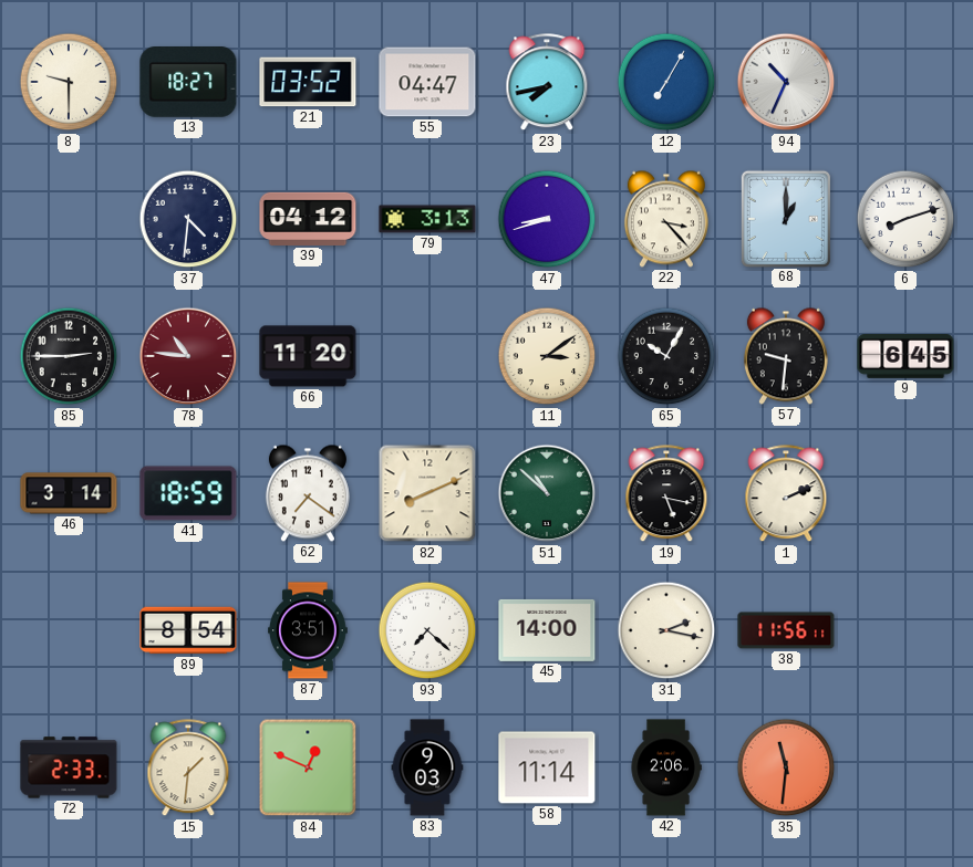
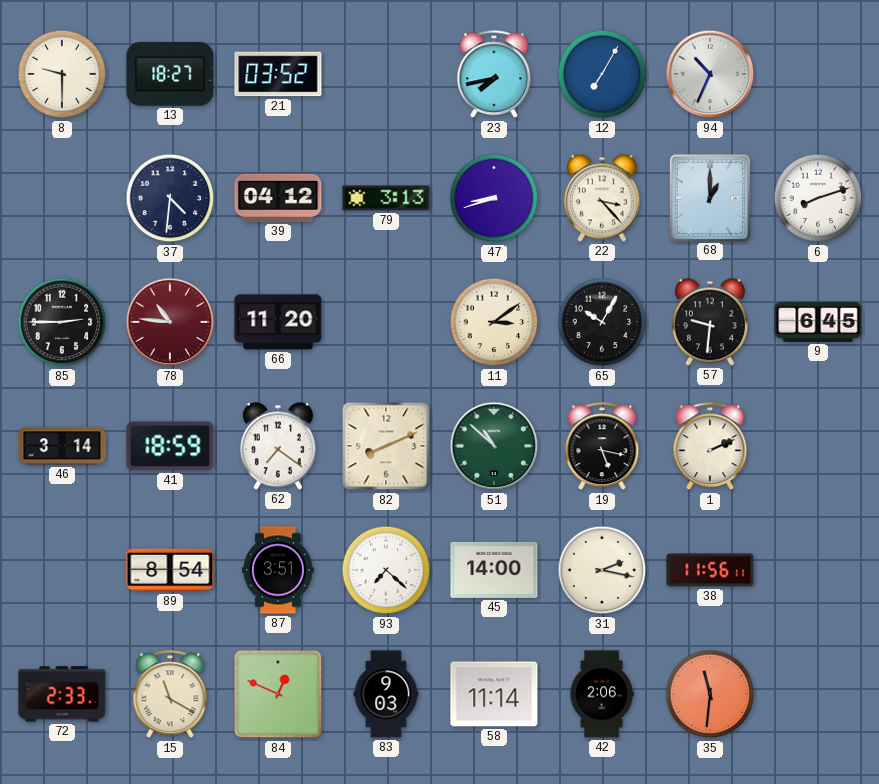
55: 04:47 -> none (427, 82)
15: 1:31 -> 11:20 (170, 695)
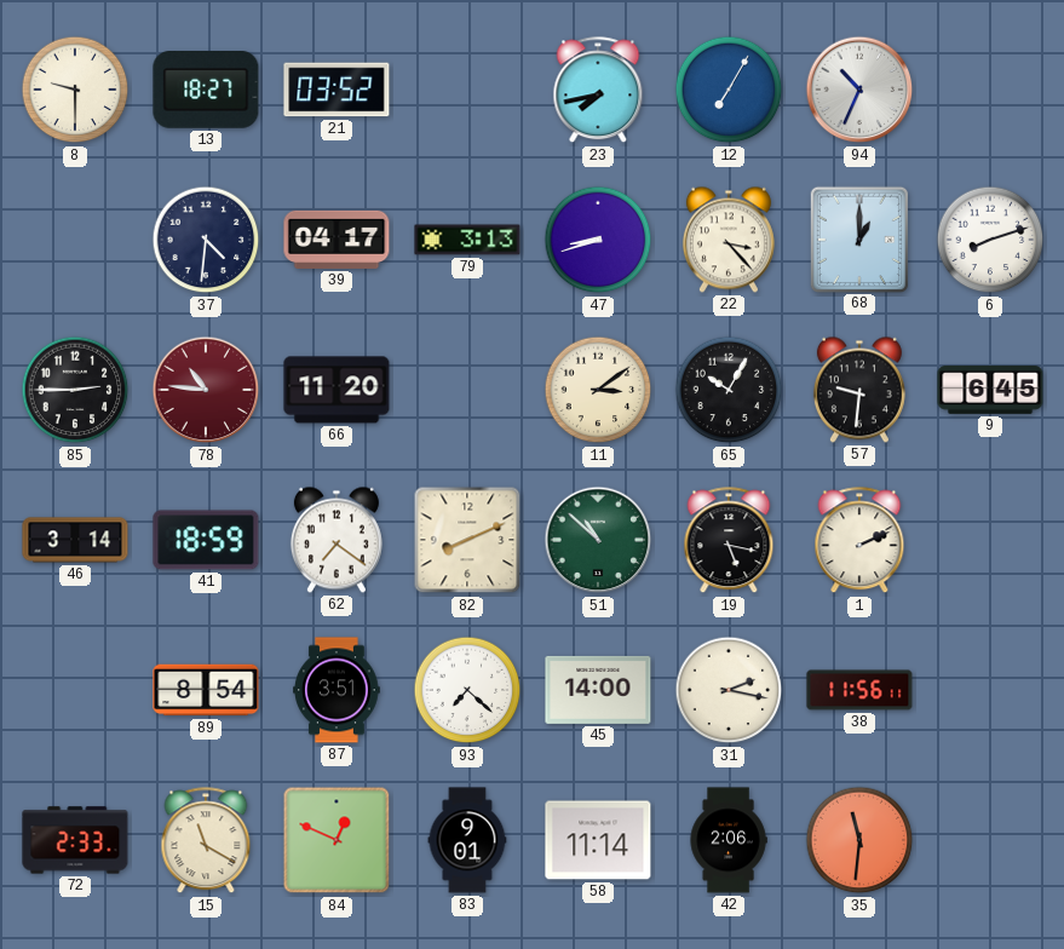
39: 04:12 -> 04:17 (337, 240)
83: 9:03 -> 9:01 (467, 840)
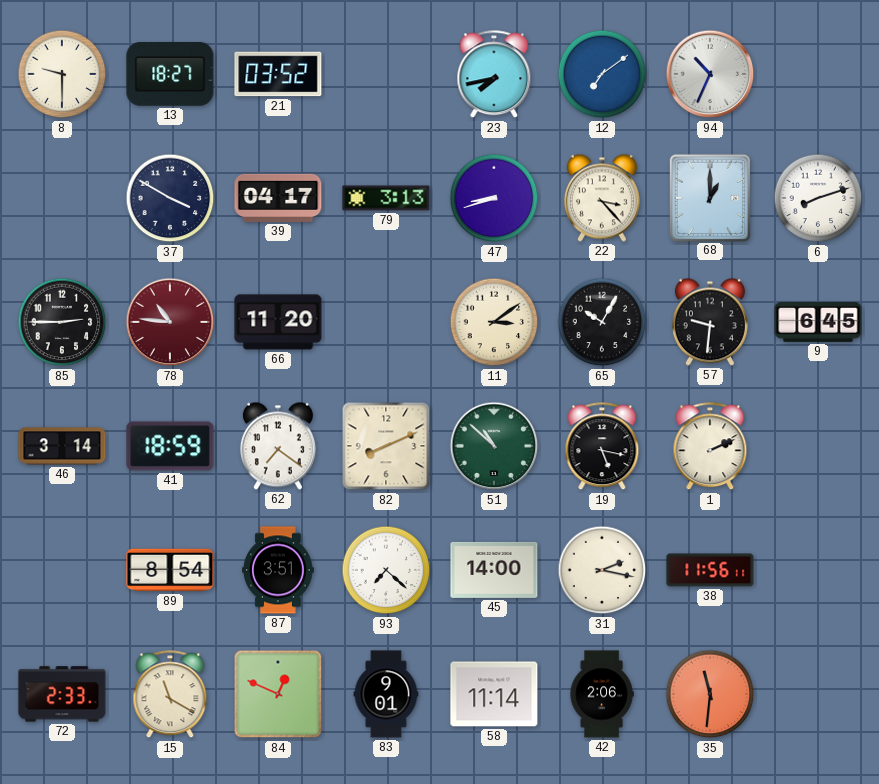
12: 7:05 -> 7:09 (602, 74)
37: 4:31 -> 3:50 (170, 198)
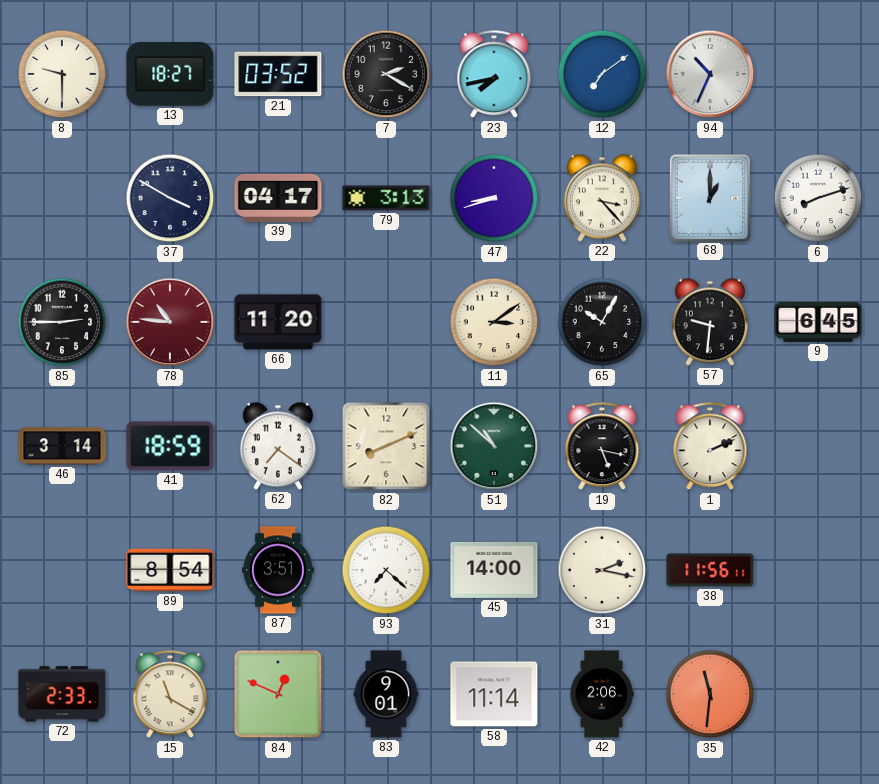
7: none -> 2:20 (386, 74)
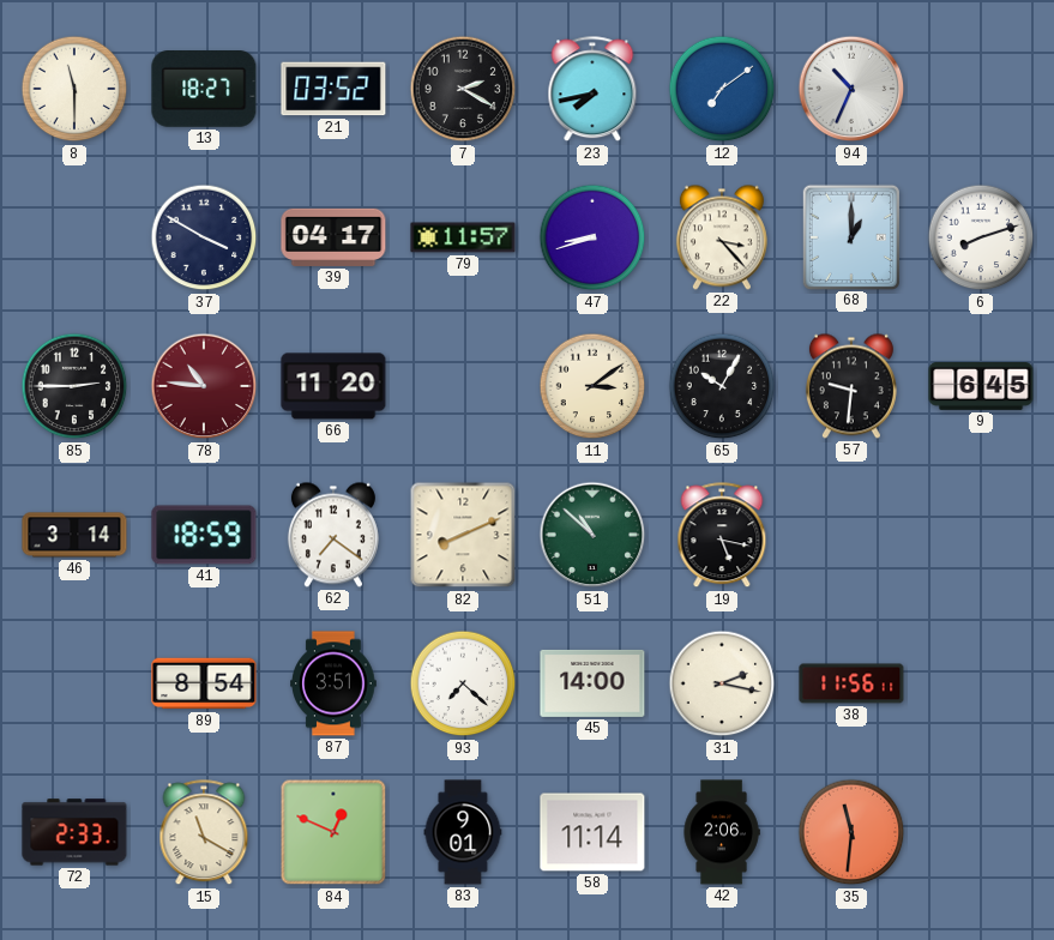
8: 9:30 -> 11:30 (74, 89)
79: 3:13 -> 11:57 (463, 237)
1: 2:11 -> none (710, 447)
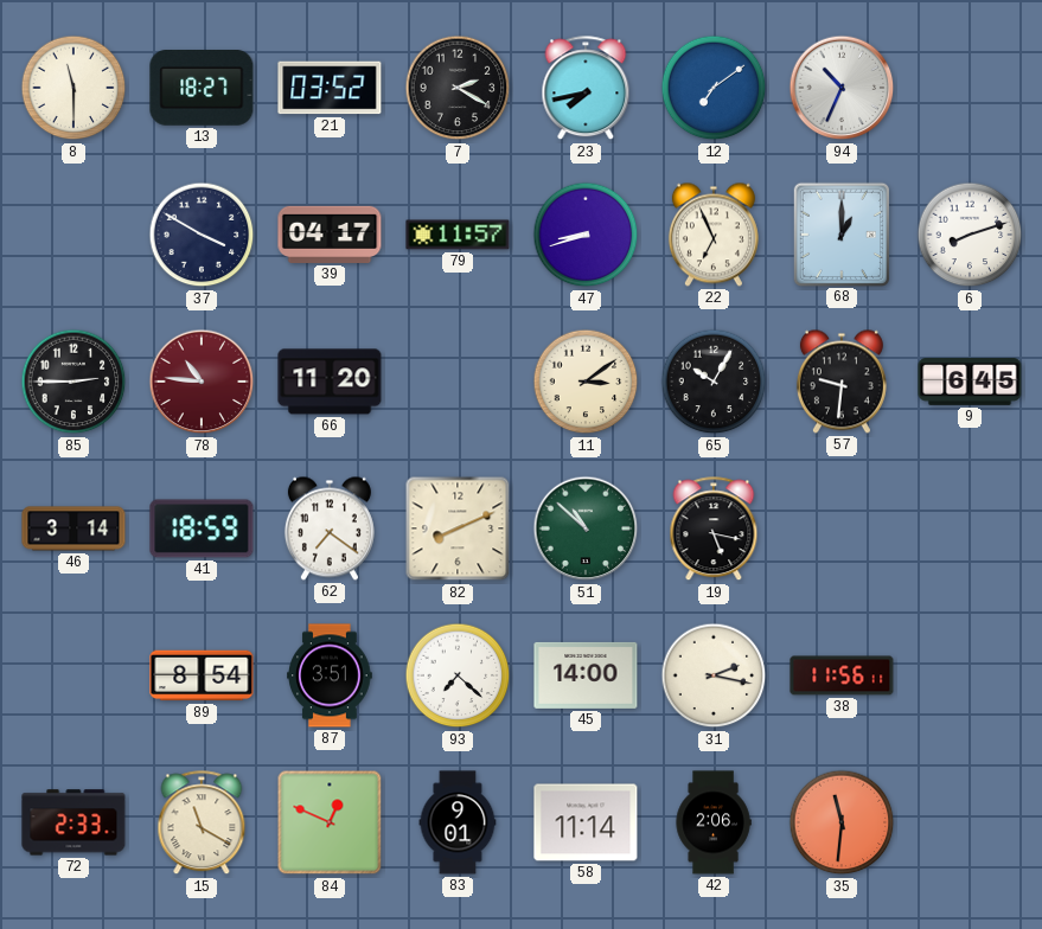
22: 3:23 -> 6:56 (714, 235)
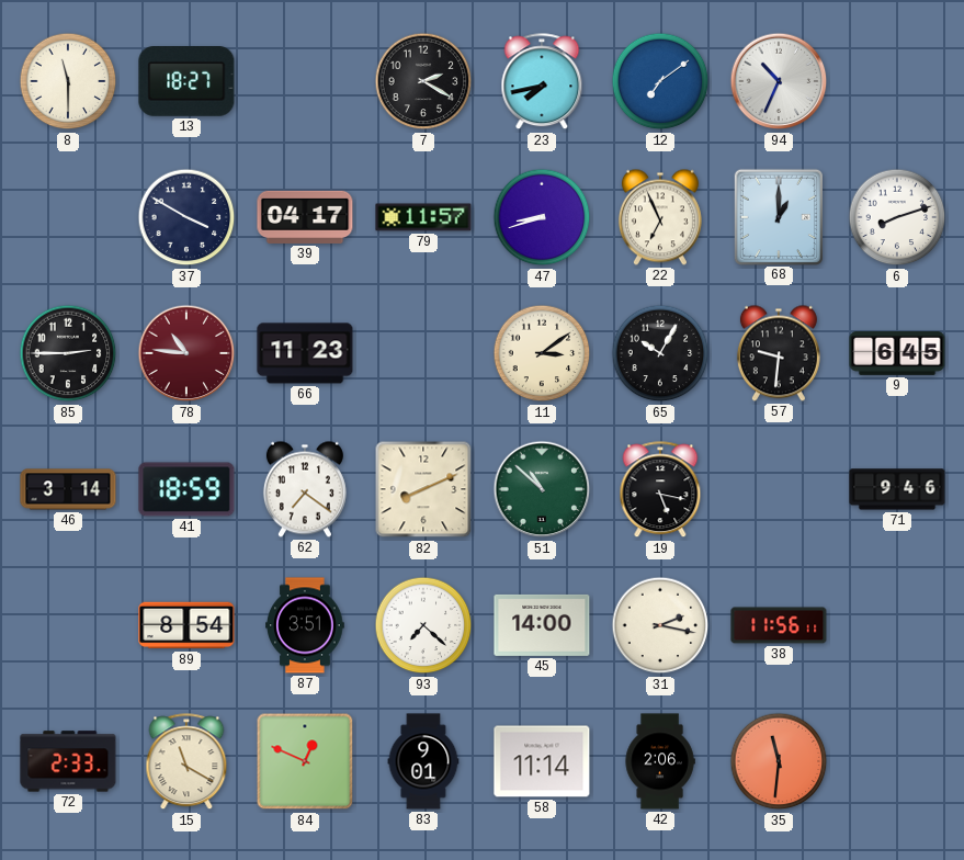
21: 03:52 -> none (330, 88)
66: 11:20 -> 11:23 (305, 353)
71: none -> 9:46 (897, 489)
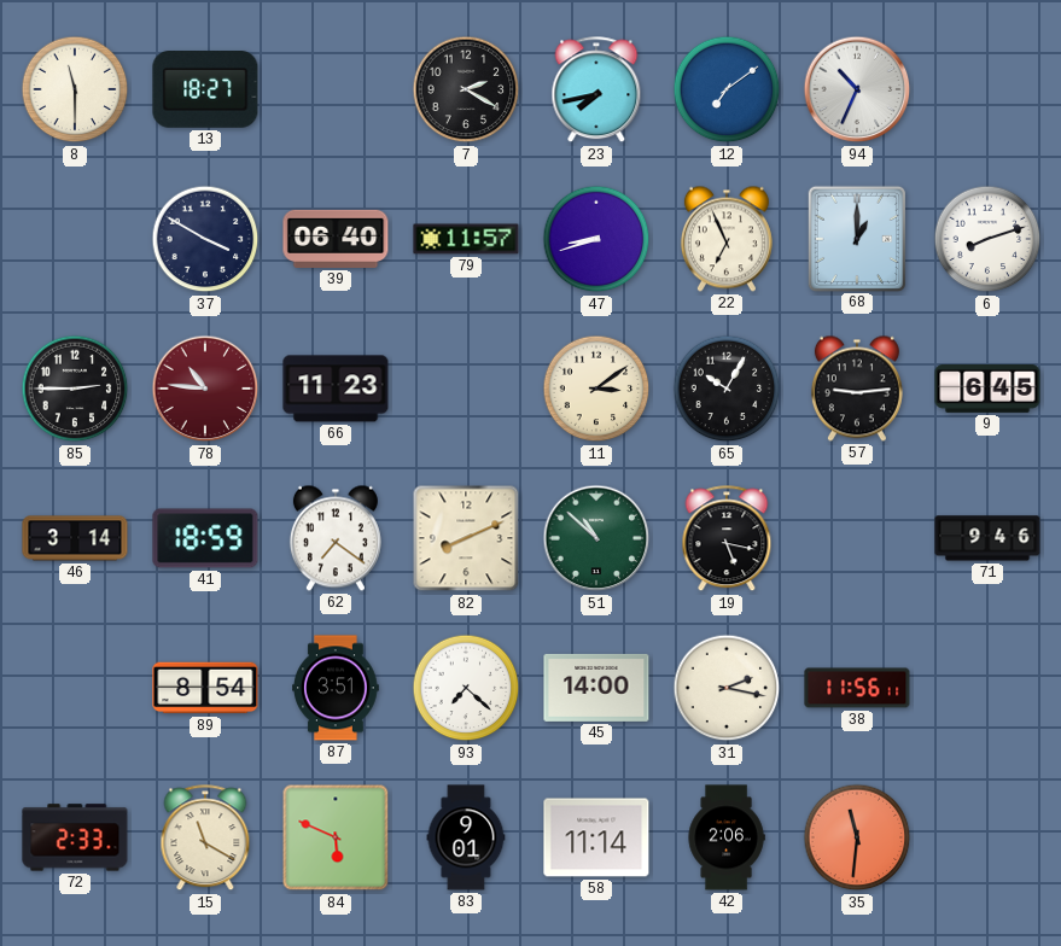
39: 04:17 -> 06:40 (336, 239)
57: 9:31 -> 9:14 (857, 389)
84: 12:49 -> 5:49 (336, 837)
